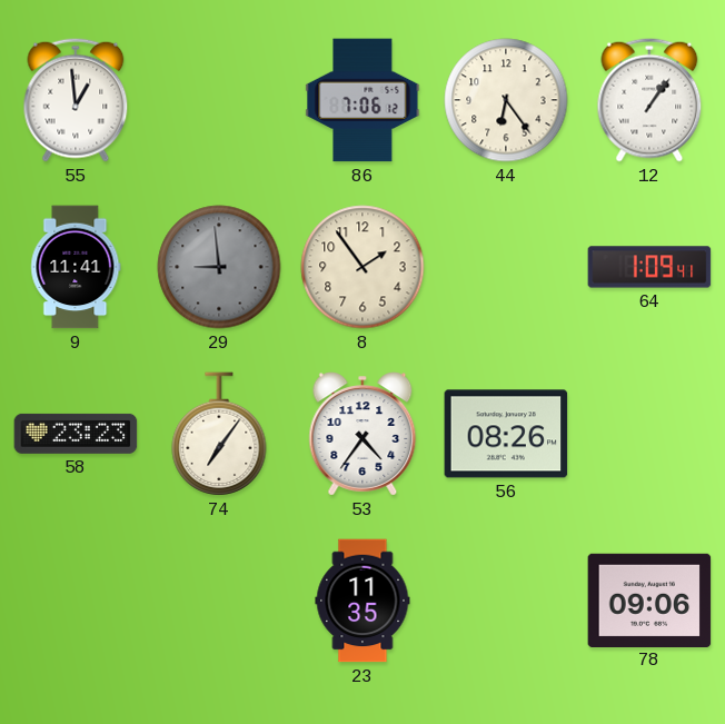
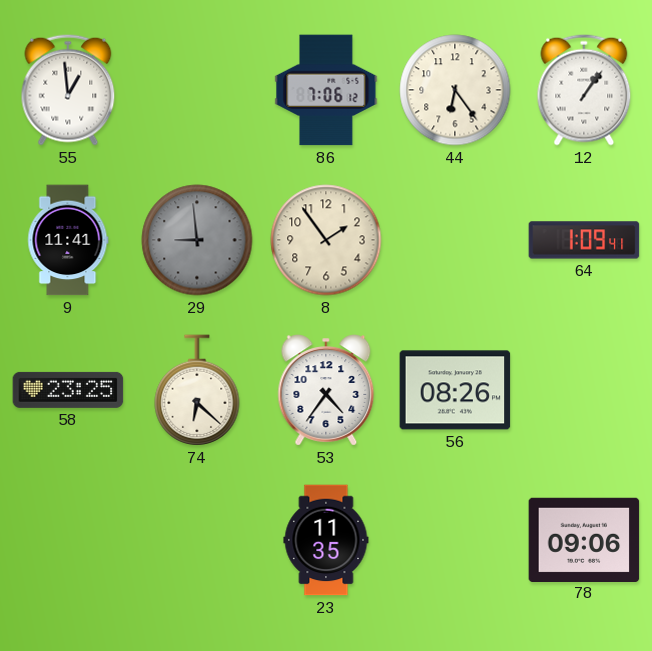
58: 23:23 -> 23:25 (68, 390)
74: 7:06 -> 6:22 (197, 390)
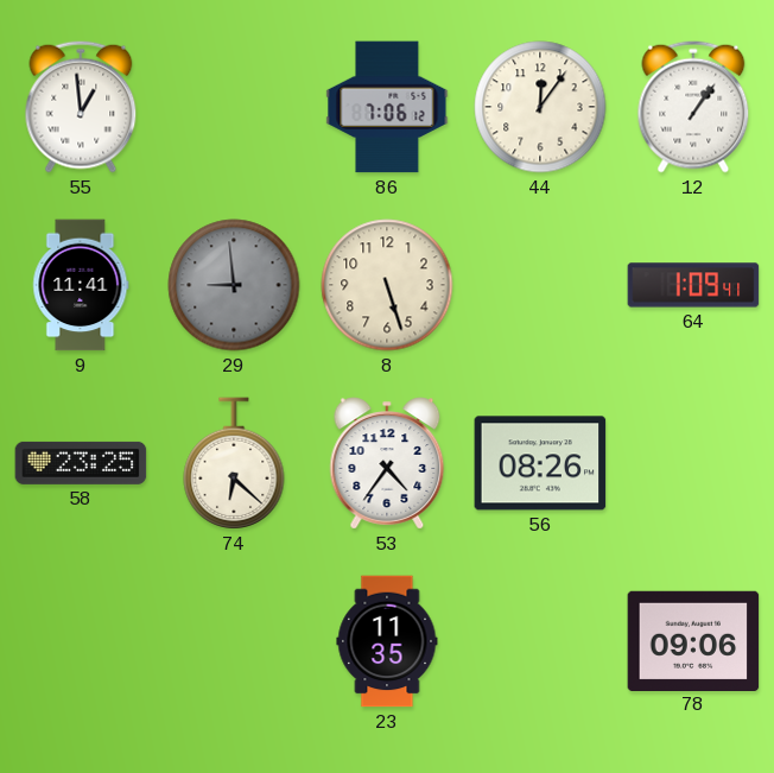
44: 6:24 -> 12:06 (540, 107)
8: 1:54 -> 5:27 (387, 285)
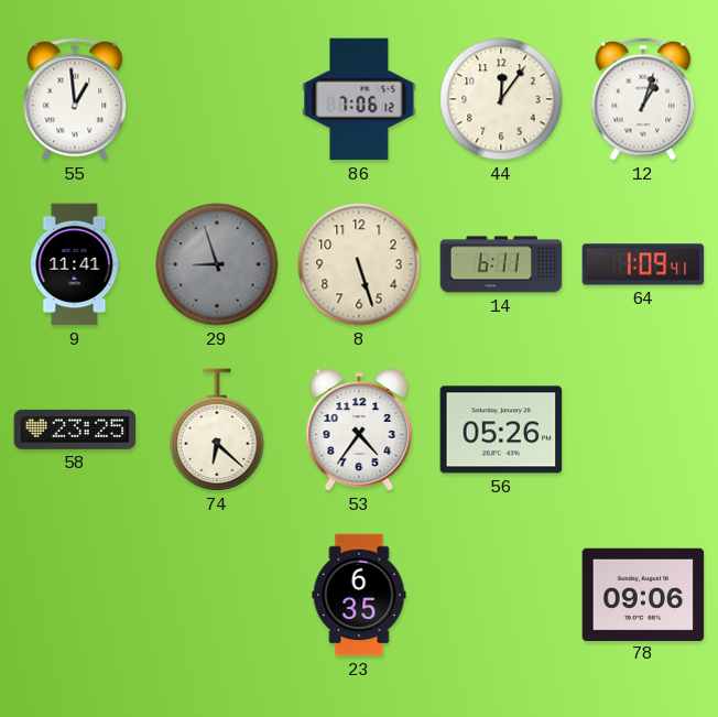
12: 1:06 -> 1:03 (643, 99)
29: 8:59 -> 8:57 (217, 264)
14: none -> 6:11 (501, 264)
56: 08:26 -> 05:26 (501, 430)
23: 11:35 -> 6:35 (359, 595)
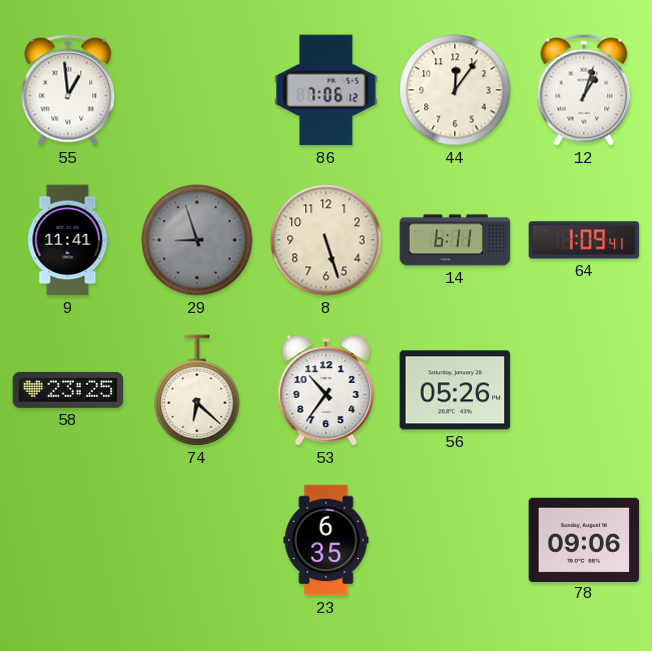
53: 4:36 -> 10:36 (326, 390)
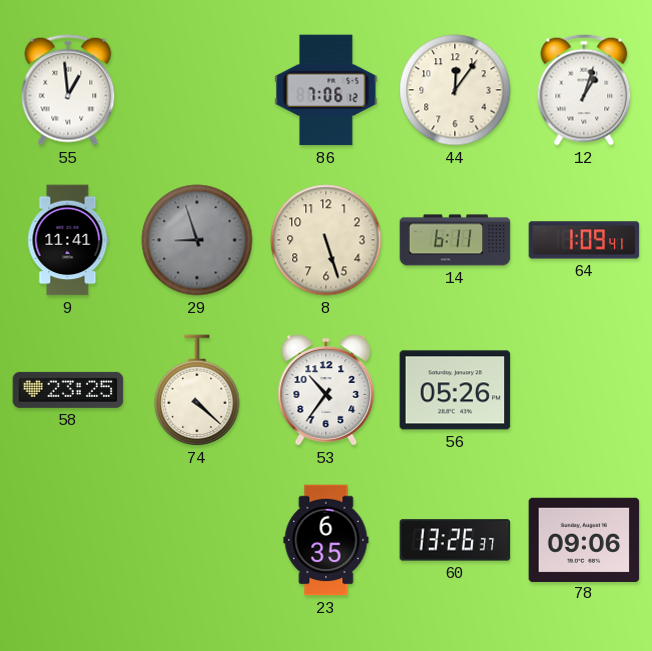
74: 6:22 -> 4:22 (197, 390)
60: none -> 13:26 (455, 540)
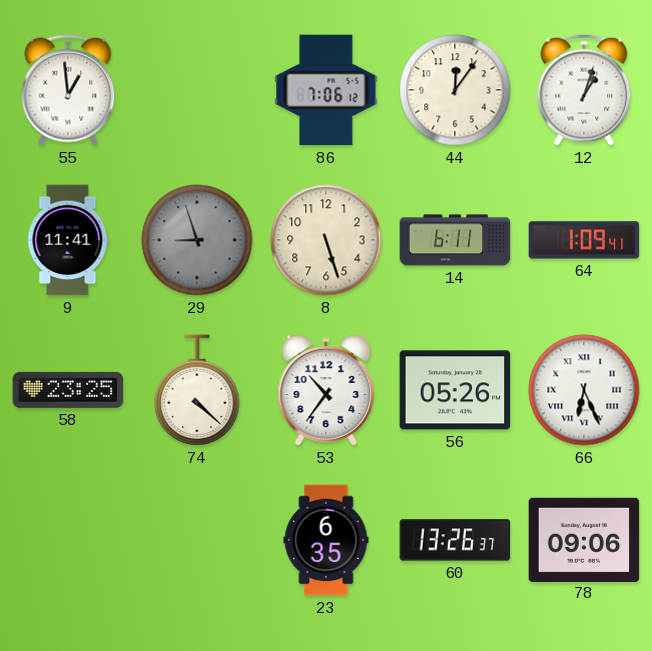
66: none -> 6:26 (584, 390)
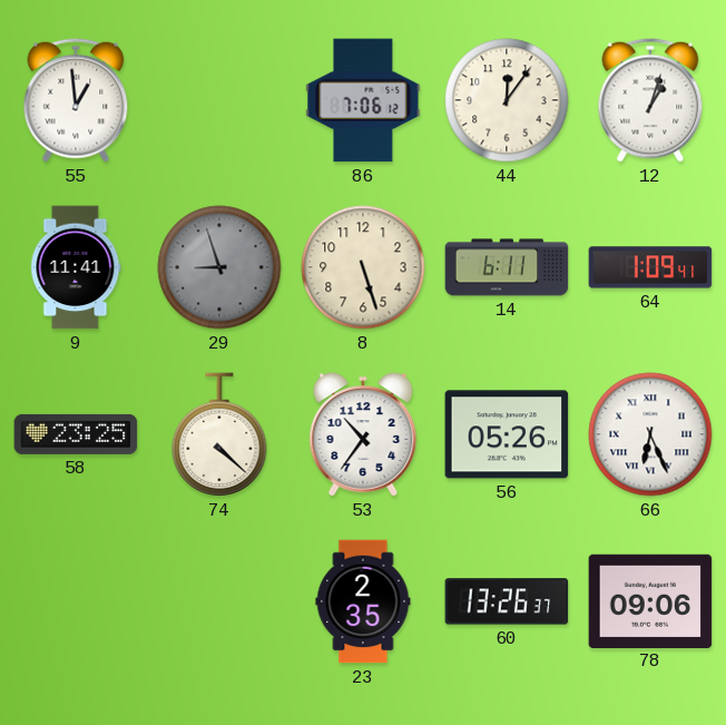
23: 6:35 -> 2:35 (363, 601)
